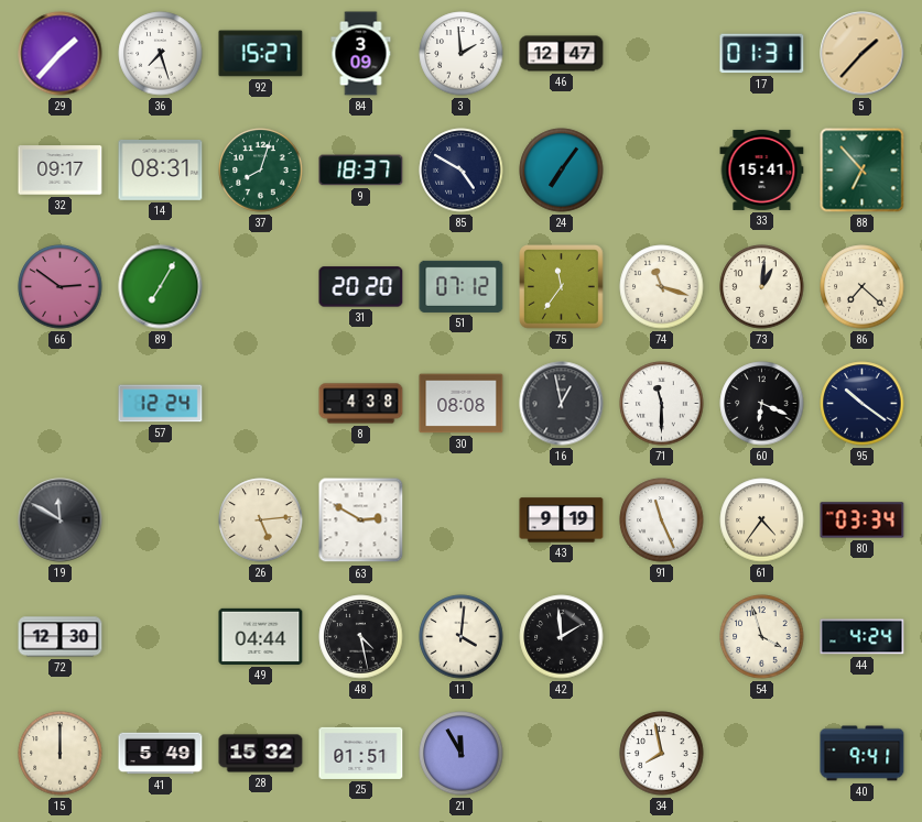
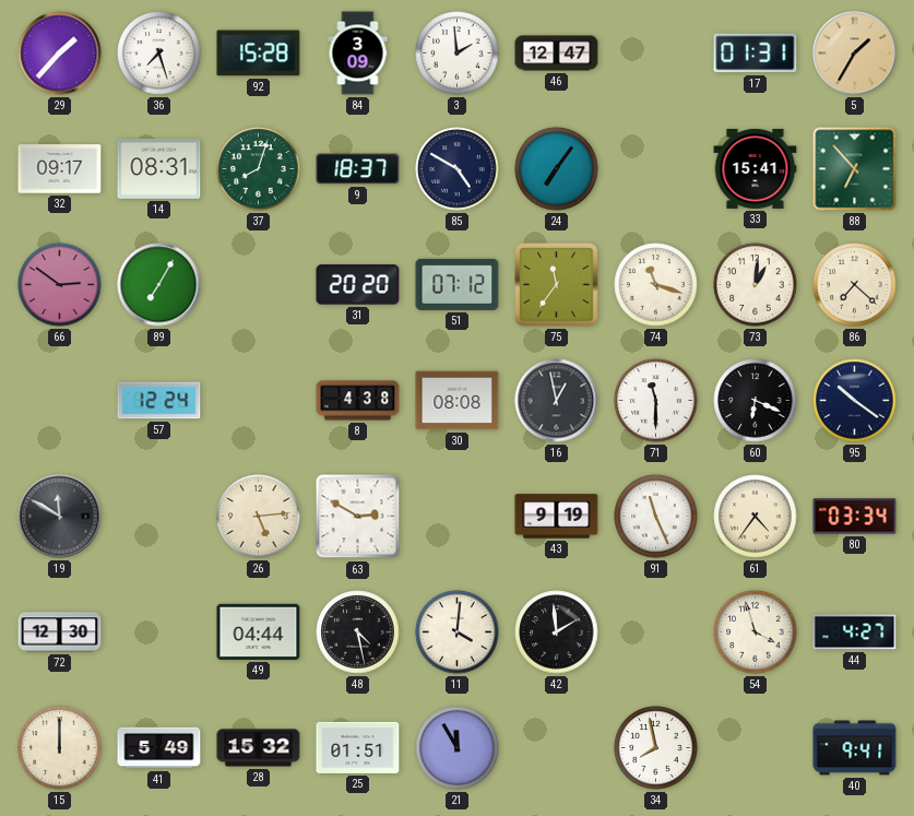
92: 15:27 -> 15:28 (259, 54)
5: 1:37 -> 1:35 (855, 54)
44: 4:24 -> 4:27 (855, 632)
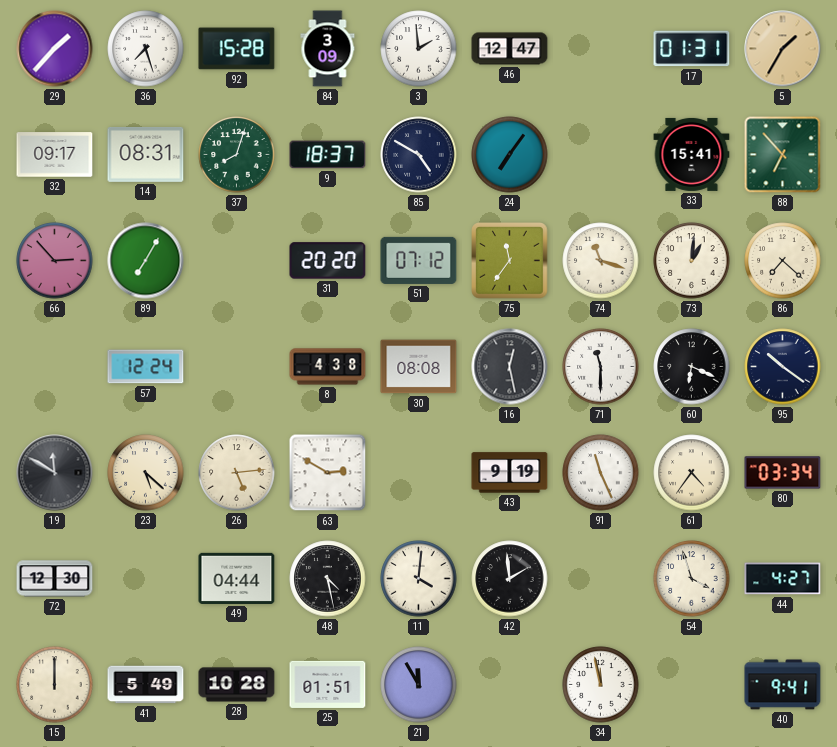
66: 2:51 -> 2:53 (55, 261)
16: 12:58 -> 12:28 (510, 367)
23: none -> 5:22 (146, 473)
28: 15:32 -> 10:28 (237, 685)
34: 7:58 -> 11:58 (601, 685)
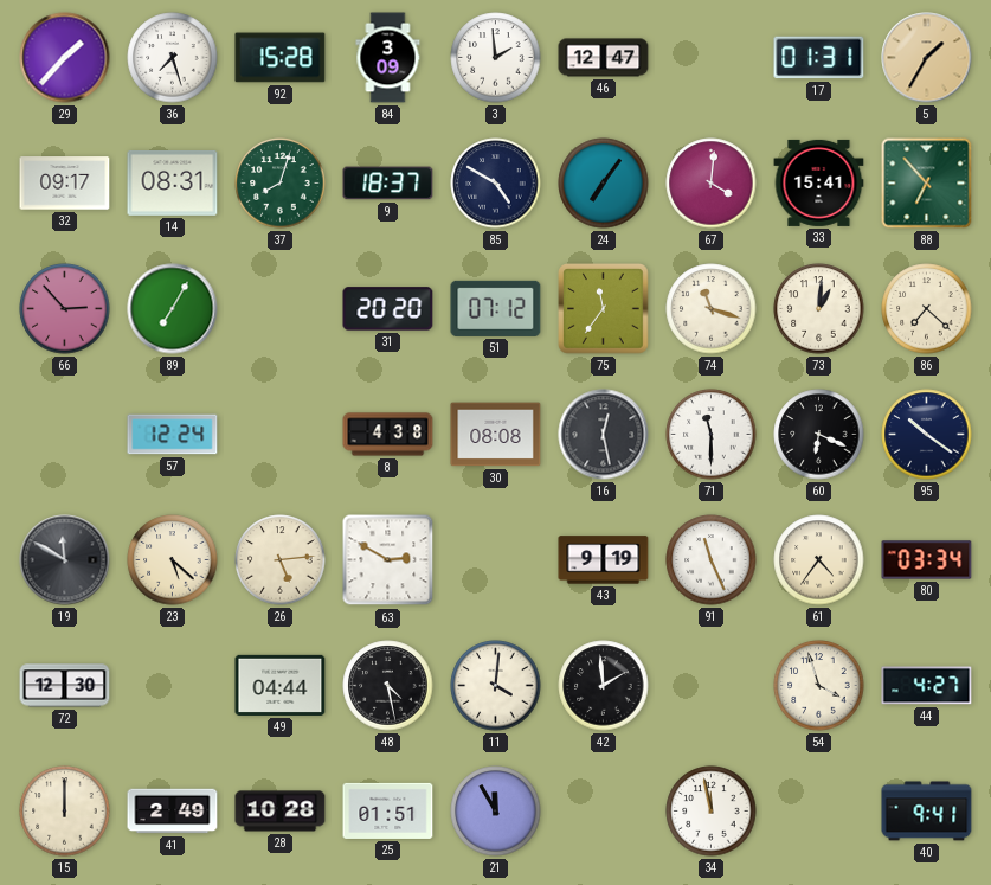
67: none -> 4:01 (712, 184)
41: 5:49 -> 2:49 (173, 812)
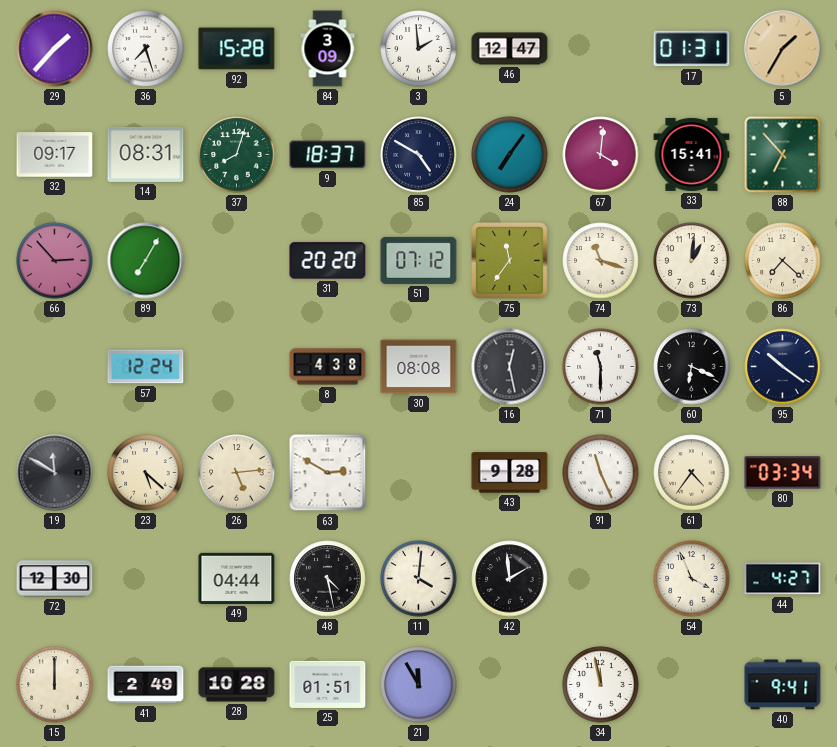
43: 9:19 -> 9:28 (510, 473)
54: 3:57 -> 3:56 (692, 579)
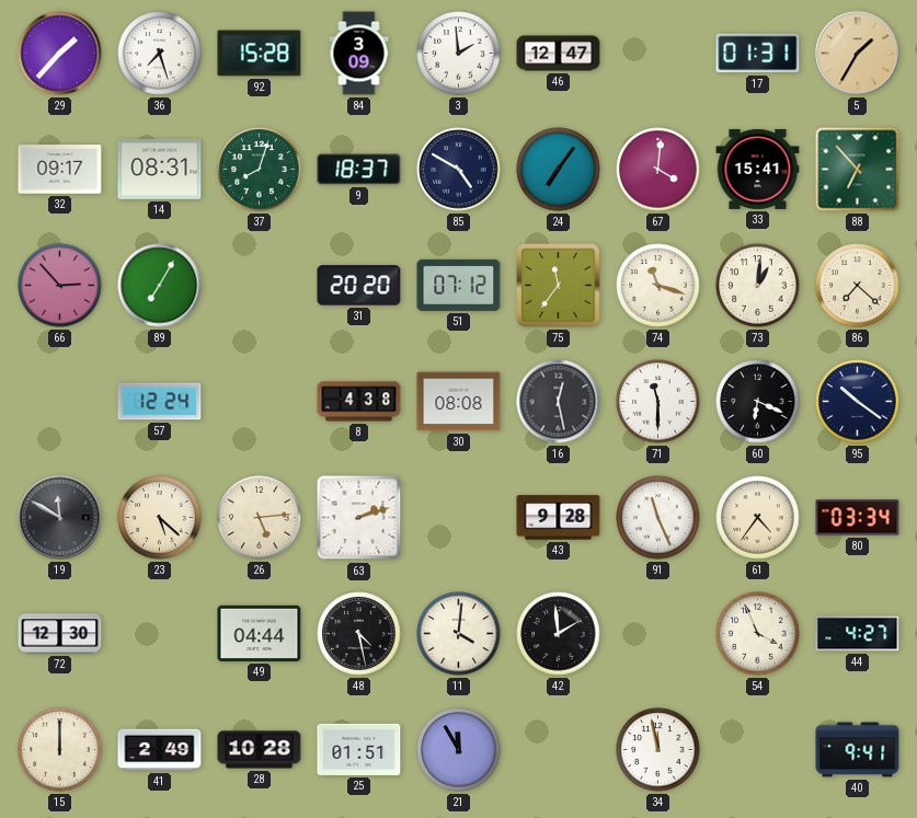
63: 2:50 -> 2:12 (359, 518)
